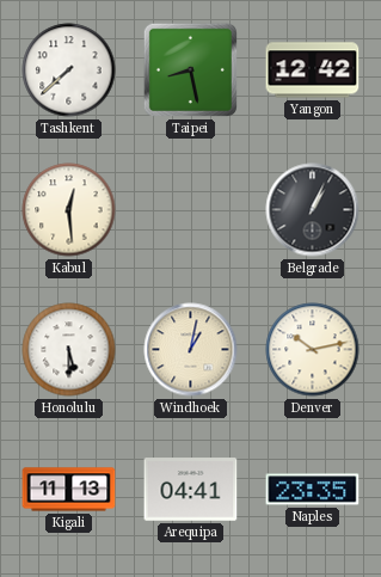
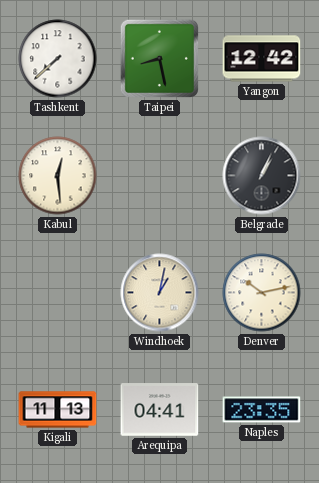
Honolulu: 5:30 -> none (69, 350)
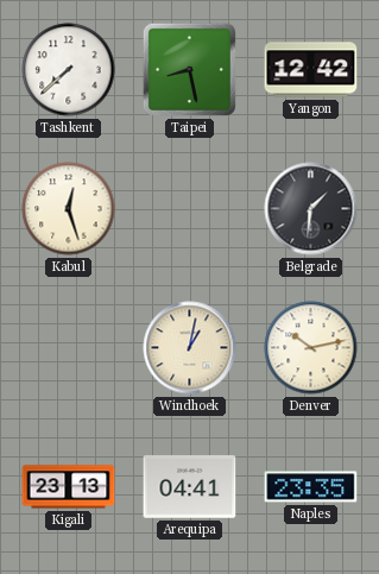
Kabul: 12:29 -> 12:27 (69, 209)
Belgrade: 1:04 -> 1:31 (311, 209)
Kigali: 11:13 -> 23:13 (69, 487)
